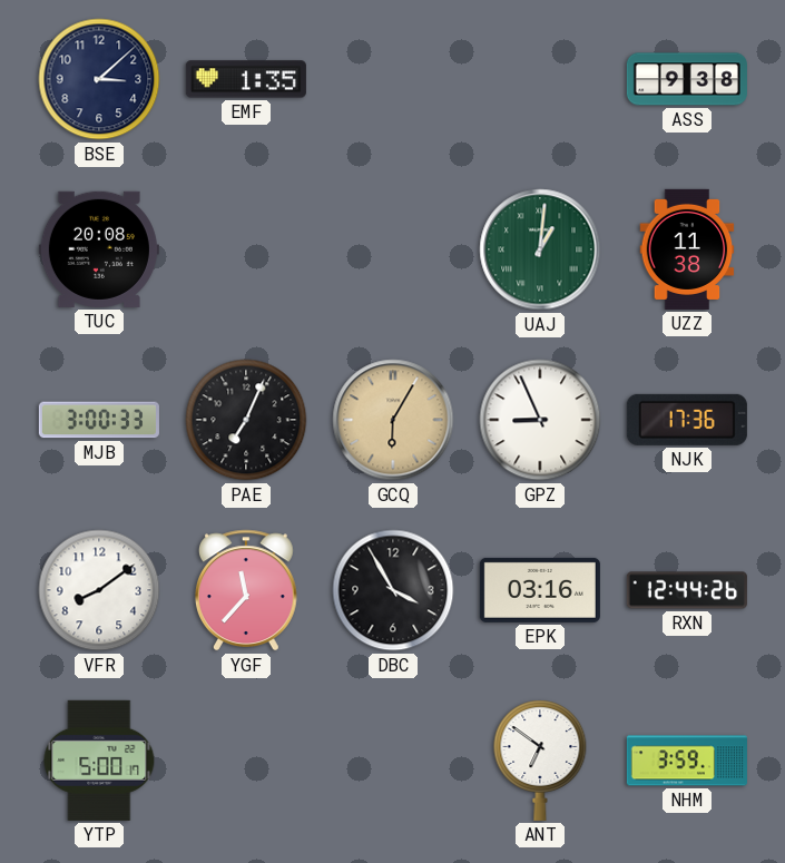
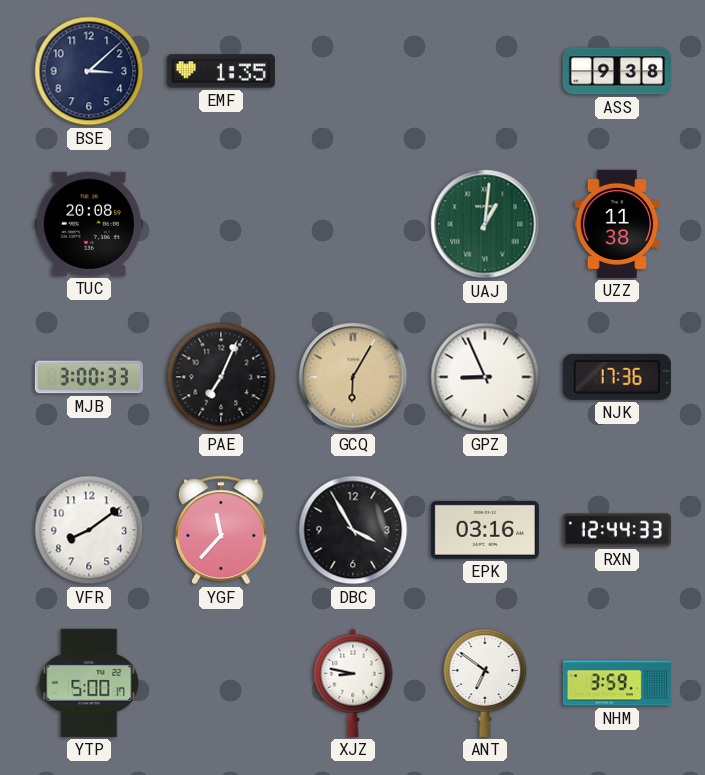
RXN: 12:44:26 -> 12:44:33 (617, 530)
XJZ: none -> 8:47 (353, 683)
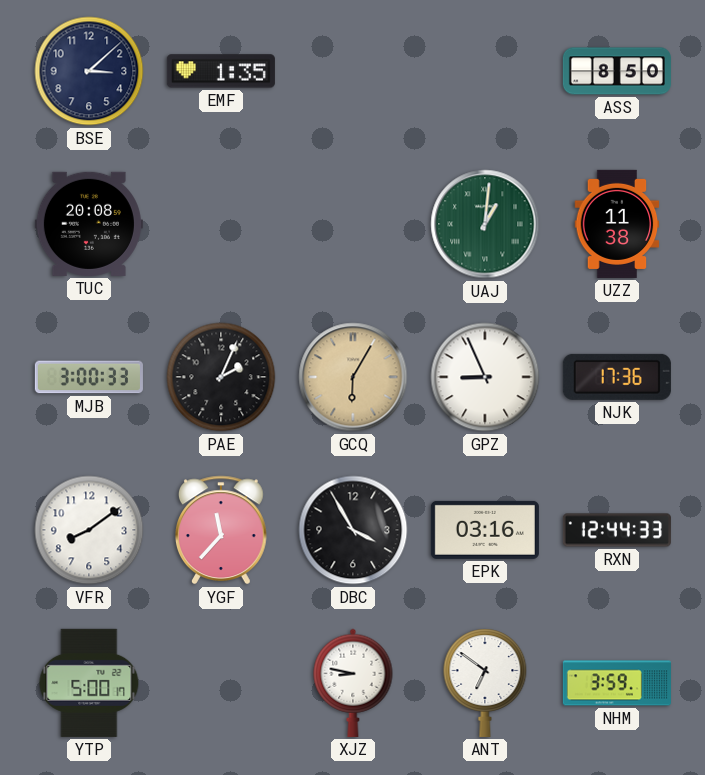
ASS: 9:38 -> 8:50 (617, 71)
PAE: 7:04 -> 2:04 (221, 377)
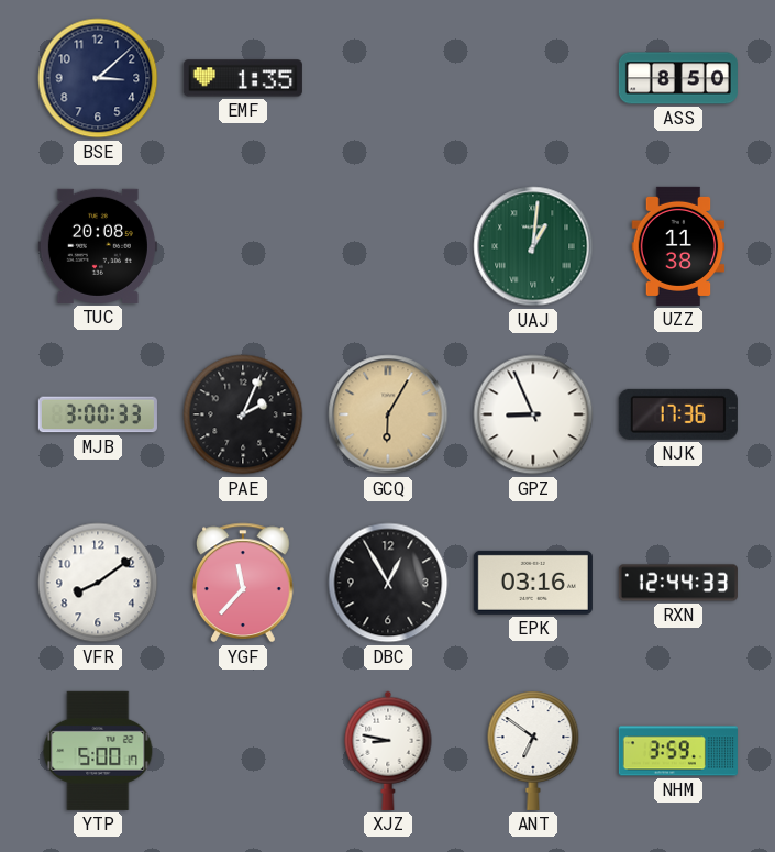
DBC: 3:55 -> 12:55 (388, 583)
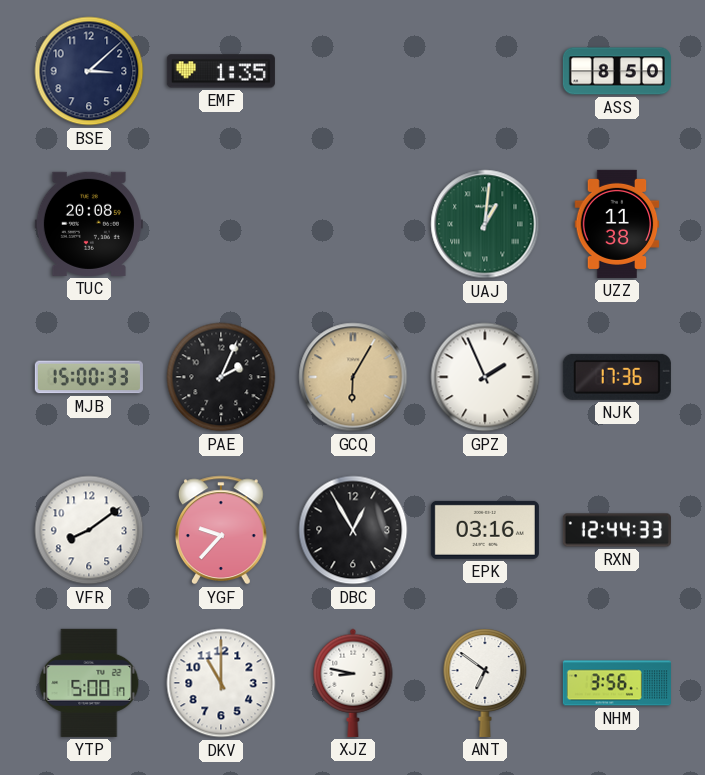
MJB: 3:00 -> 15:00 (89, 377)
GPZ: 8:56 -> 1:56 (485, 377)
YGF: 11:37 -> 9:37 (221, 530)
DKV: none -> 11:00 (221, 683)
NHM: 3:59 -> 3:56 (617, 683)
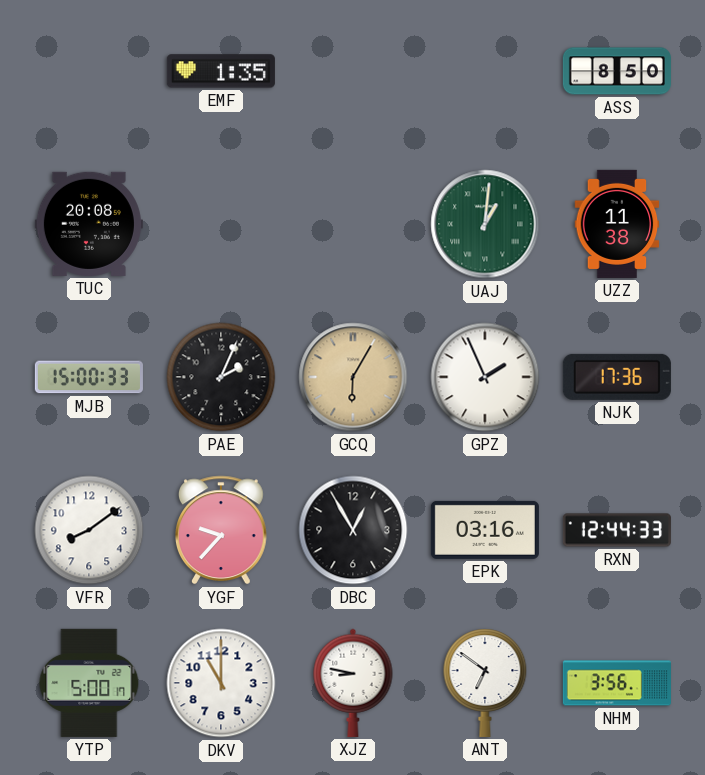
BSE: 3:08 -> none (89, 71)
